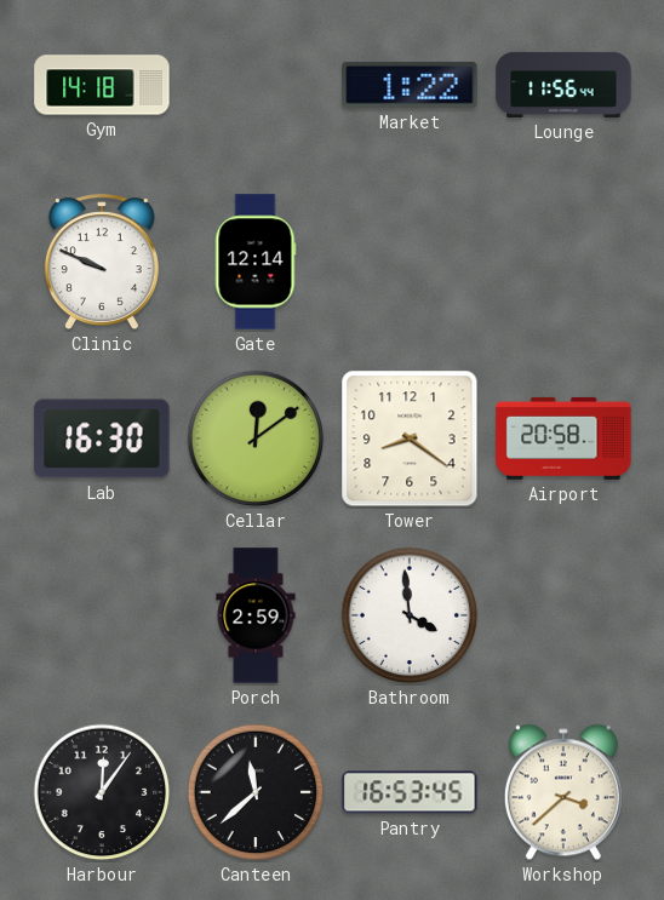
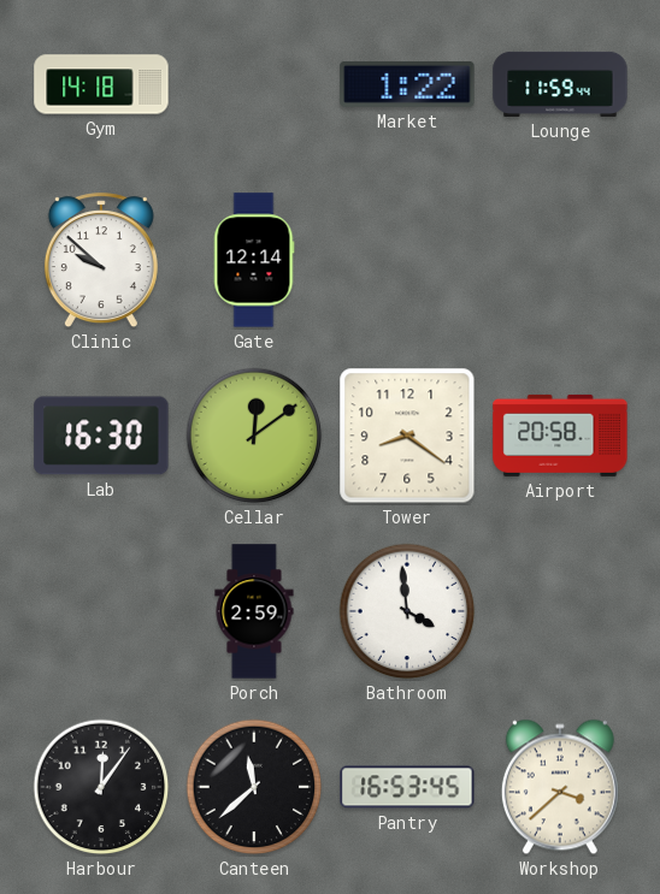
Lounge: 11:56 -> 11:59 (560, 84)
Clinic: 9:49 -> 9:52 (101, 261)
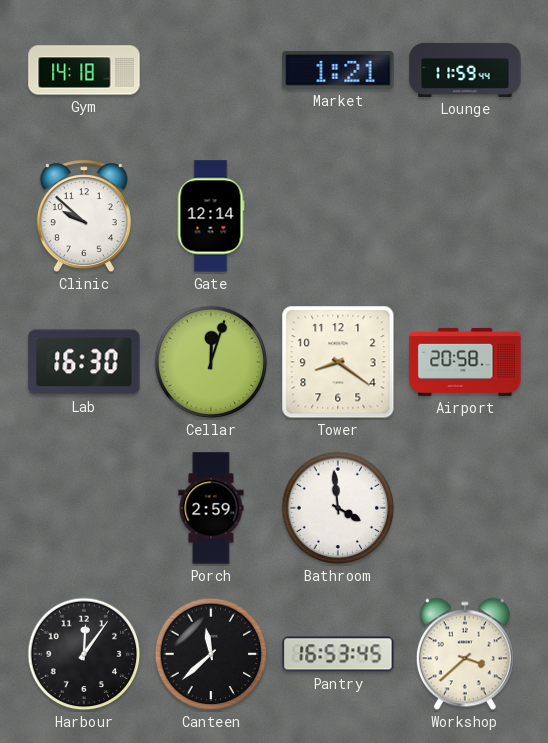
Market: 1:22 -> 1:21 (338, 70)
Cellar: 12:09 -> 12:03 (211, 362)
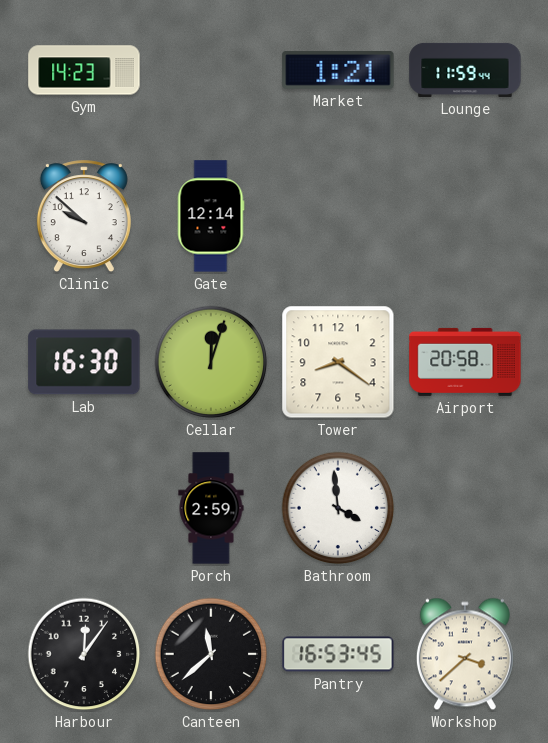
Gym: 14:18 -> 14:23 (84, 70)
